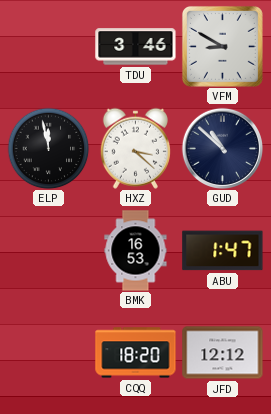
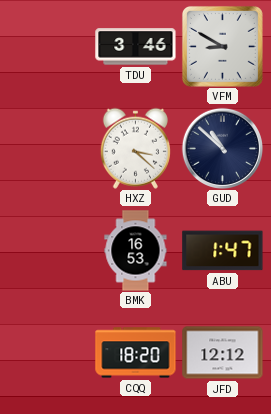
ELP: 11:58 -> none (48, 148)
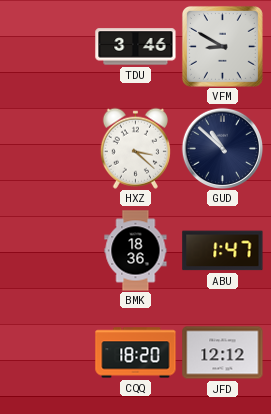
BMK: 16:53 -> 18:36 (136, 251)
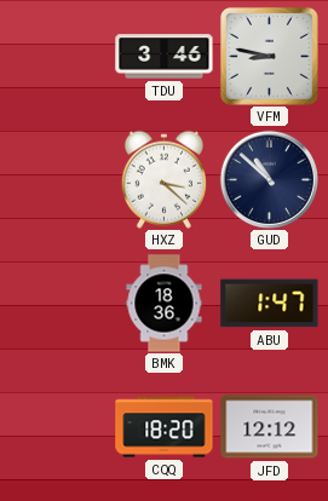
VFM: 8:50 -> 8:47 (269, 56)
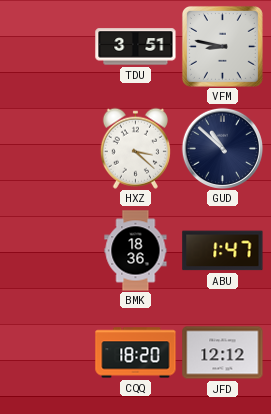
TDU: 3:46 -> 3:51 (136, 47)
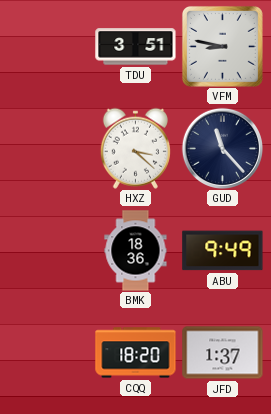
GUD: 10:52 -> 11:23 (222, 148)
ABU: 1:47 -> 9:49 (223, 251)
JFD: 12:12 -> 1:37 (223, 353)
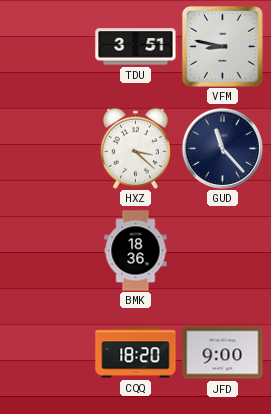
ABU: 9:49 -> none (223, 251)
JFD: 1:37 -> 9:00 (223, 353)
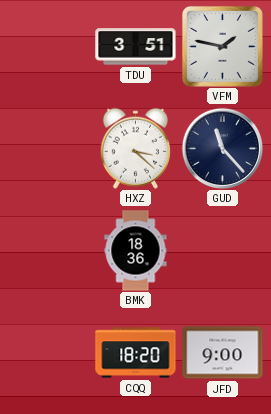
VFM: 8:47 -> 1:47 (222, 46)
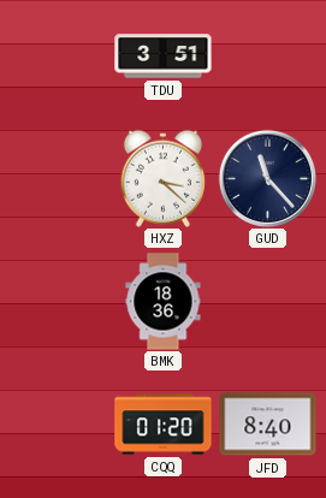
VFM: 1:47 -> none (222, 46)
CQQ: 18:20 -> 01:20 (164, 425)
JFD: 9:00 -> 8:40 (268, 425)
